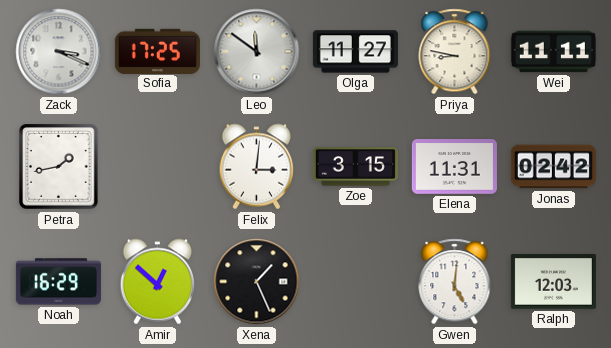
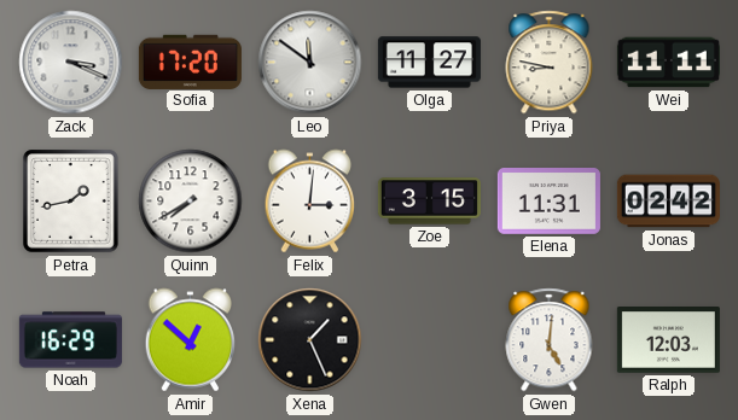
Sofia: 17:25 -> 17:20 (190, 62)
Quinn: none -> 7:40 (191, 202)
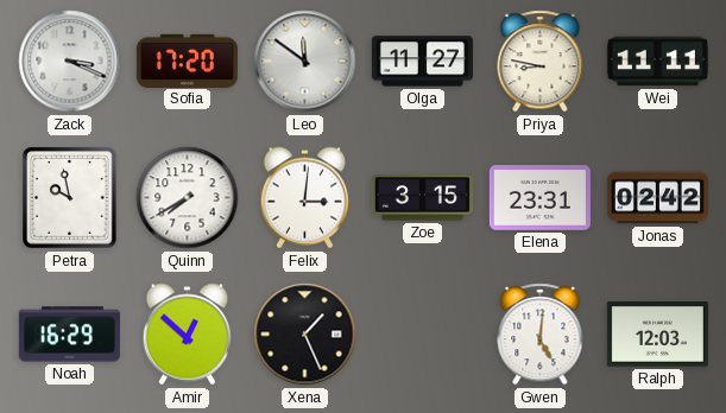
Petra: 1:43 -> 9:58 (70, 198)
Elena: 11:31 -> 23:31 (539, 198)
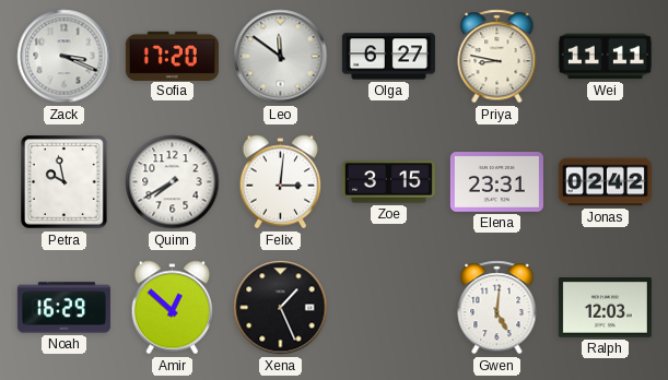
Olga: 11:27 -> 6:27 (388, 57)
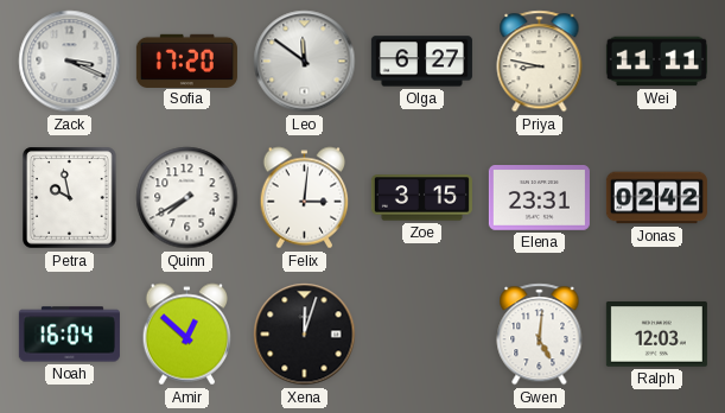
Noah: 16:29 -> 16:04 (69, 335)
Xena: 1:26 -> 12:03 (305, 335)
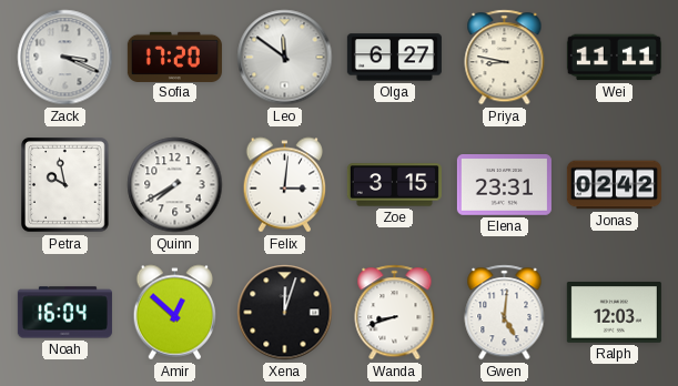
Wanda: none -> 8:42 (395, 313)
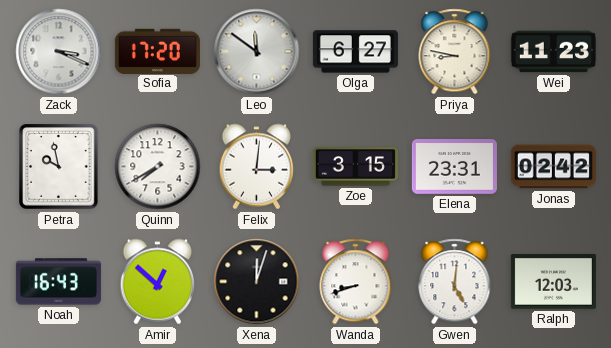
Wei: 11:11 -> 11:23 (553, 52)
Noah: 16:04 -> 16:43 (58, 282)
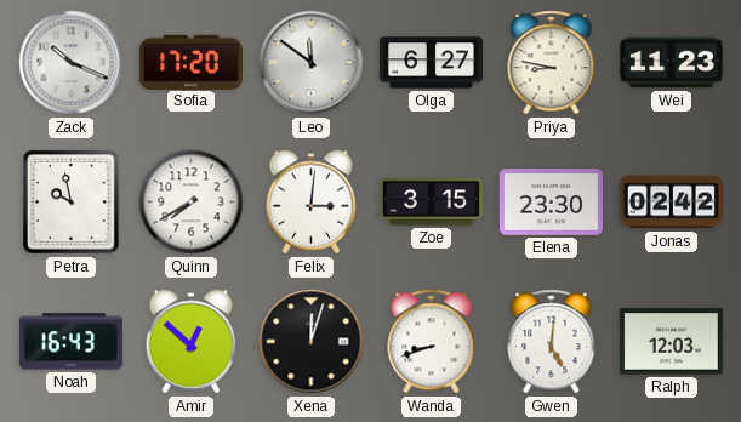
Zack: 3:19 -> 10:19 (72, 63)
Elena: 23:31 -> 23:30 (551, 203)
